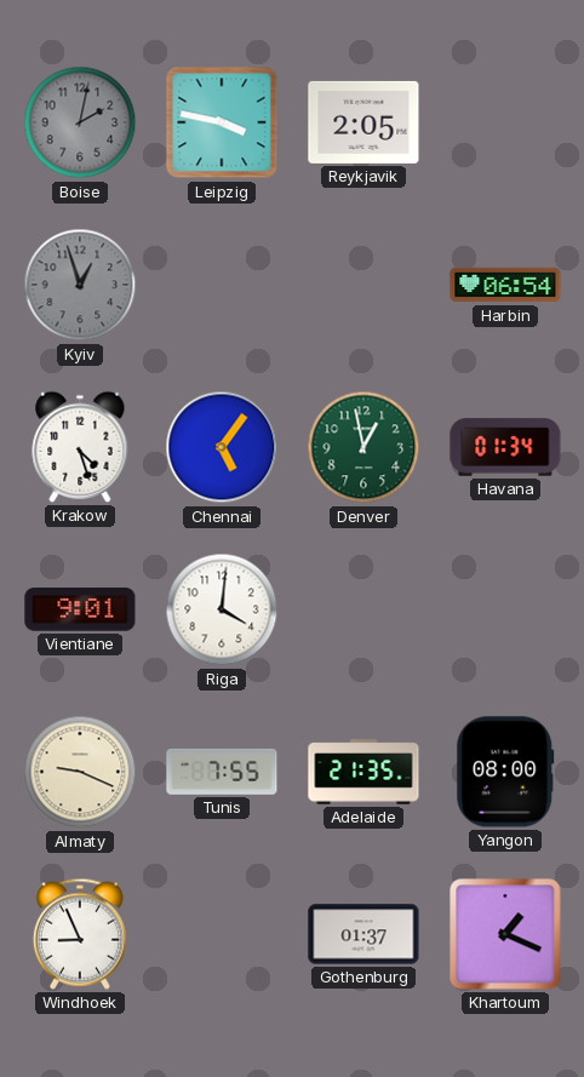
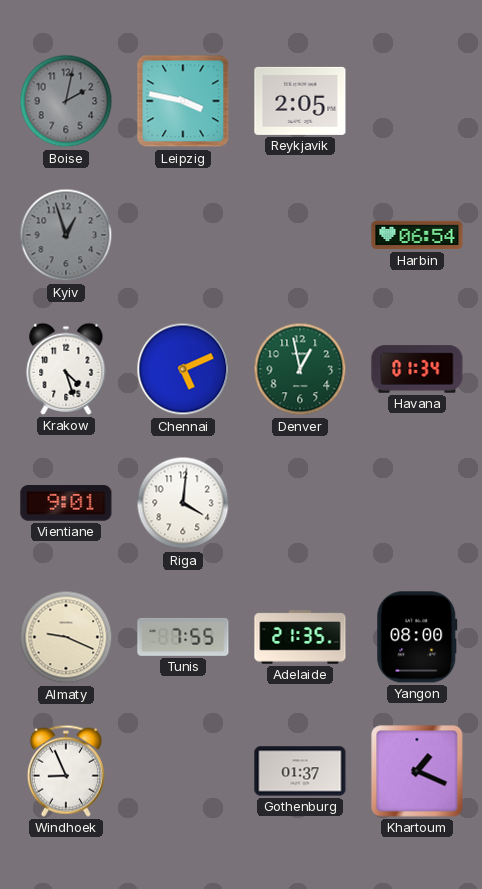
Chennai: 5:06 -> 5:11 (183, 369)
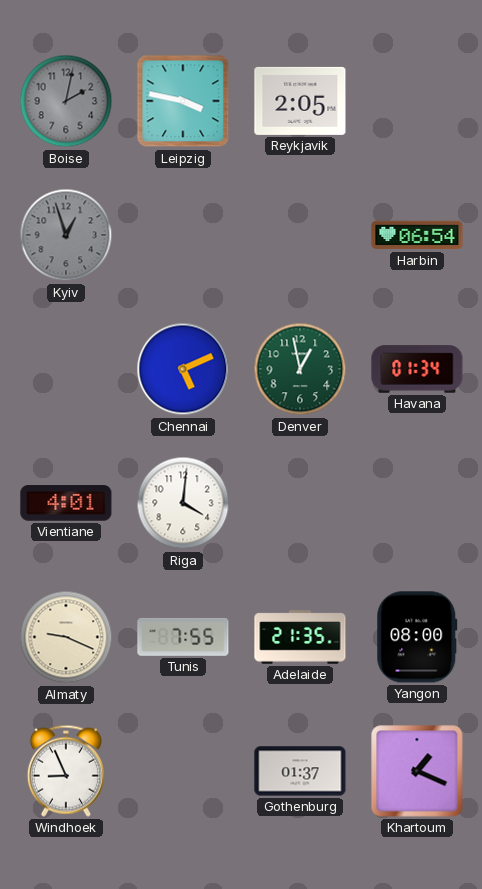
Krakow: 4:27 -> none (66, 369)
Vientiane: 9:01 -> 4:01 (66, 503)
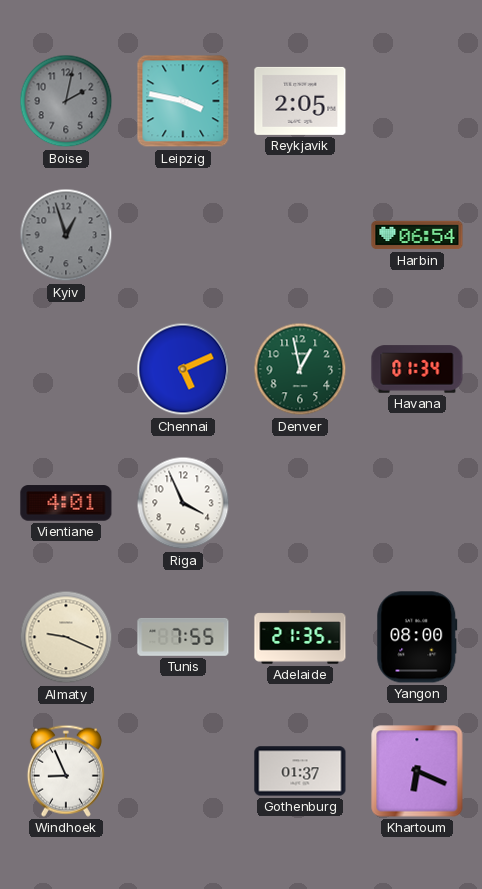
Riga: 4:01 -> 3:56 (183, 503)
Khartoum: 1:19 -> 6:19 (417, 771)
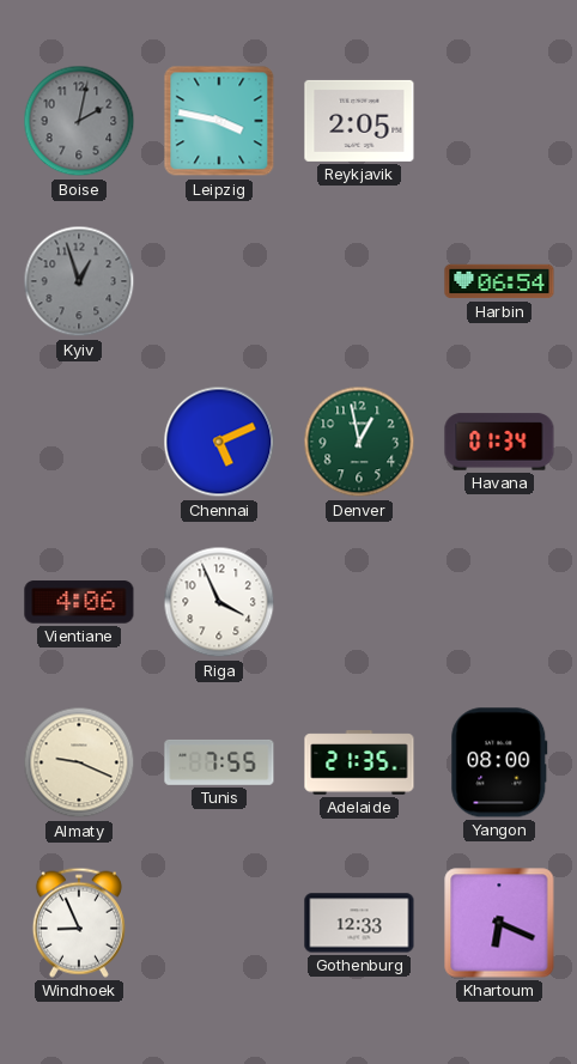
Vientiane: 4:01 -> 4:06 (79, 602)
Gothenburg: 01:37 -> 12:33 (359, 923)
